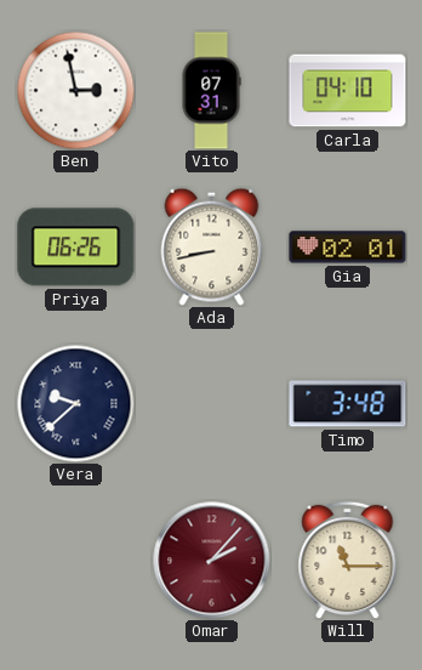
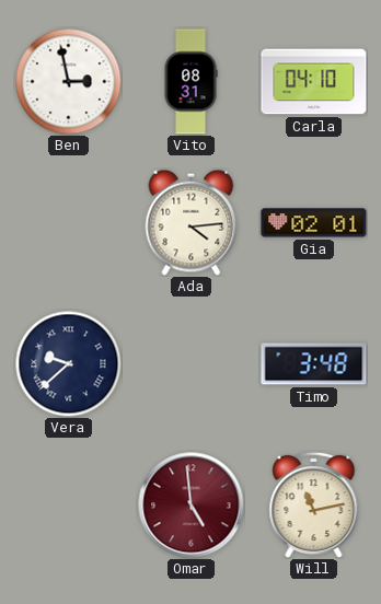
Vito: 07:31 -> 08:31 (190, 82)
Priya: 06:26 -> none (76, 248)
Ada: 8:43 -> 4:14 (192, 222)
Omar: 2:07 -> 4:59 (192, 506)
Will: 11:15 -> 11:13 (314, 504)
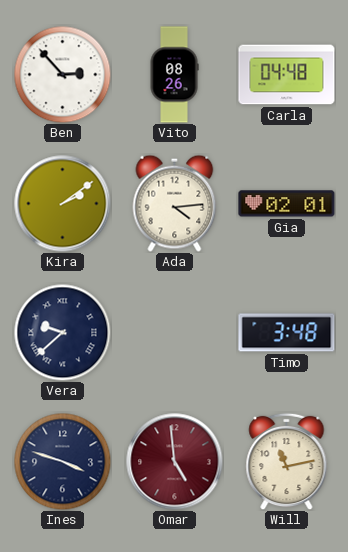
Ben: 2:58 -> 2:53 (62, 74)
Vito: 08:31 -> 08:26 (174, 75)
Carla: 04:10 -> 04:48 (287, 75)
Kira: none -> 2:09 (63, 204)
Ines: none -> 3:48 (62, 461)
